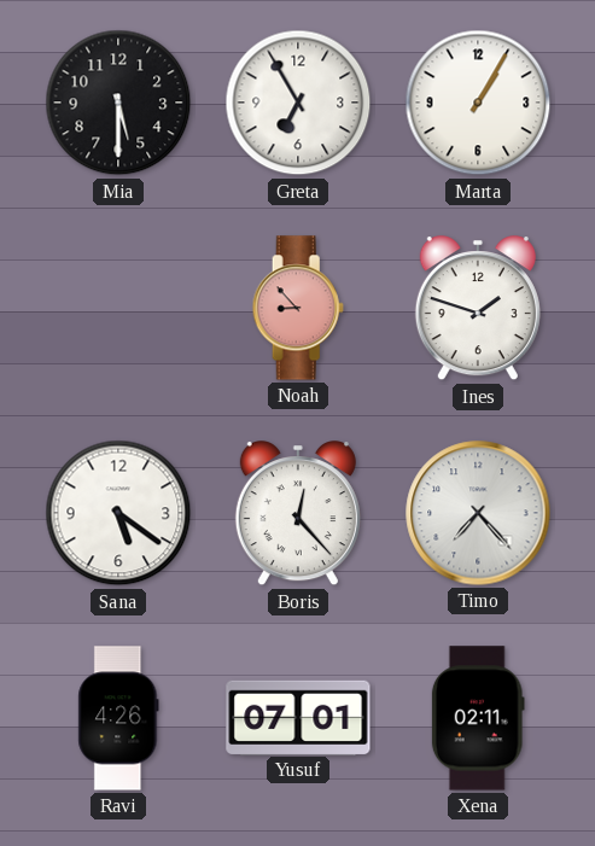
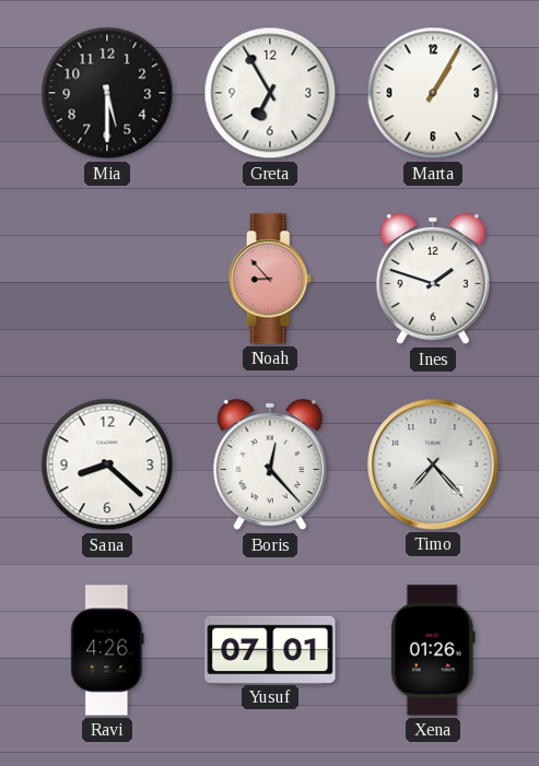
Sana: 5:21 -> 8:22 (107, 464)
Xena: 02:11 -> 01:26 (433, 650)
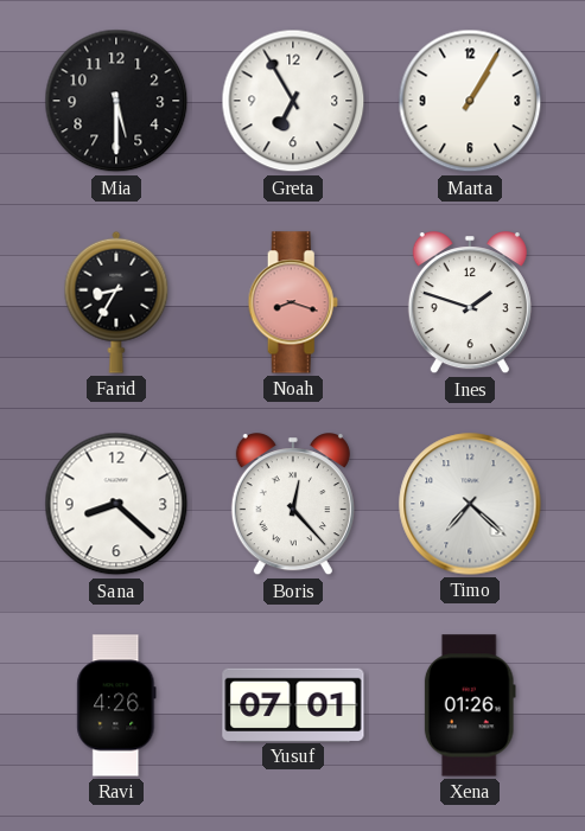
Farid: none -> 8:35 (116, 302)
Noah: 8:53 -> 8:18 (293, 302)
Timo: 7:23 -> 7:22 (470, 504)
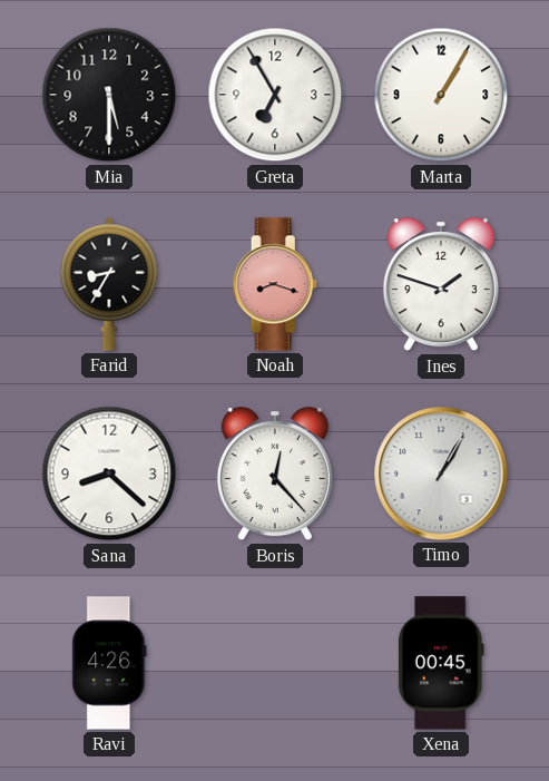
Timo: 7:22 -> 1:05 (441, 474)
Yusuf: 07:01 -> none (293, 704)
Xena: 01:26 -> 00:45 (441, 663)
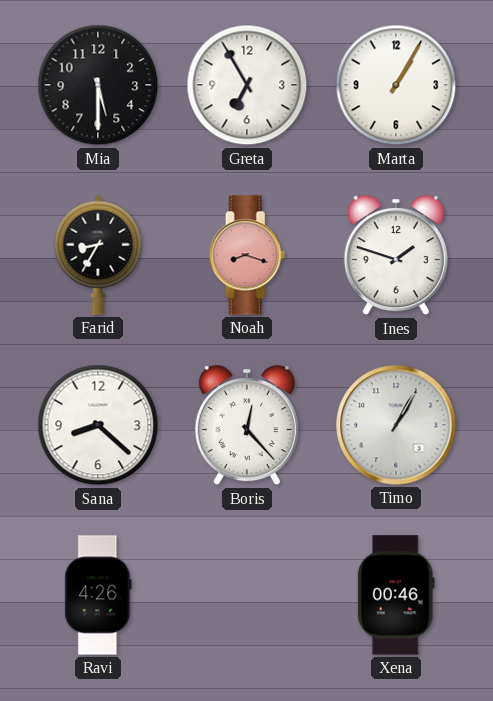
Xena: 00:45 -> 00:46 (396, 595)
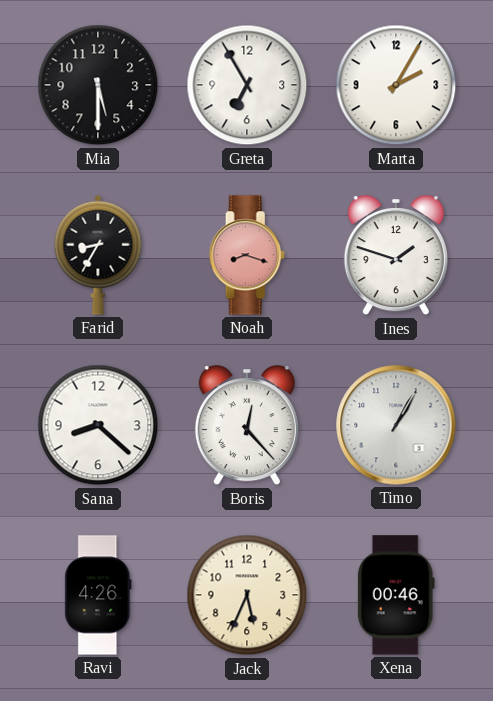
Marta: 1:05 -> 2:05 (396, 85)
Jack: none -> 5:34 (247, 595)
